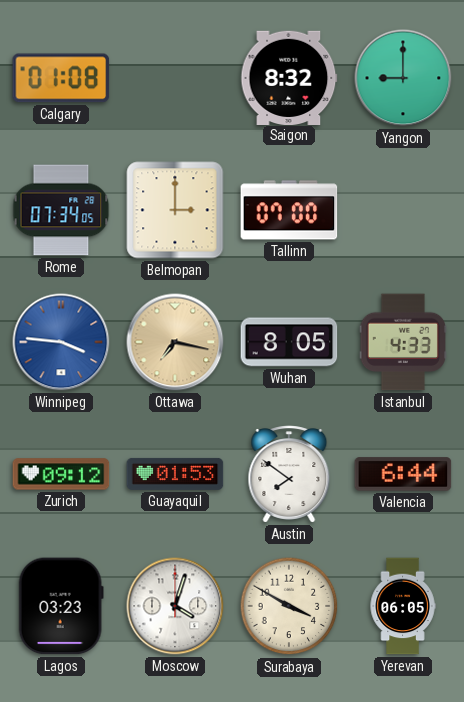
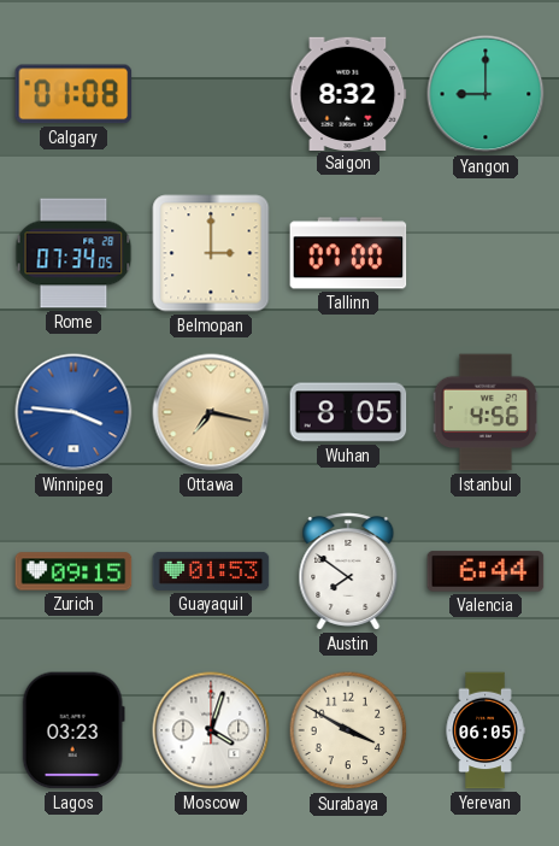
Istanbul: 4:33 -> 4:56 (484, 412)
Zurich: 09:12 -> 09:15 (73, 571)
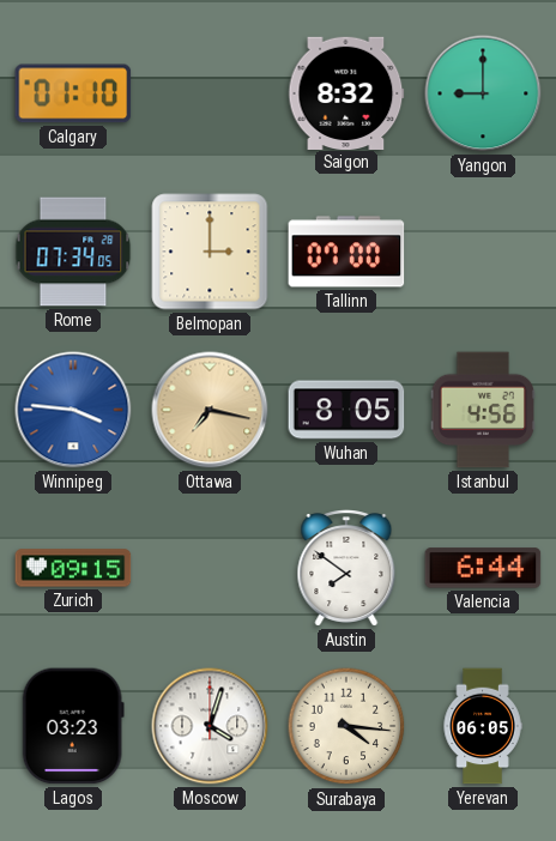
Calgary: 01:08 -> 01:10 (73, 93)
Guayaquil: 01:53 -> none (211, 571)
Surabaya: 3:50 -> 4:16 (346, 726)
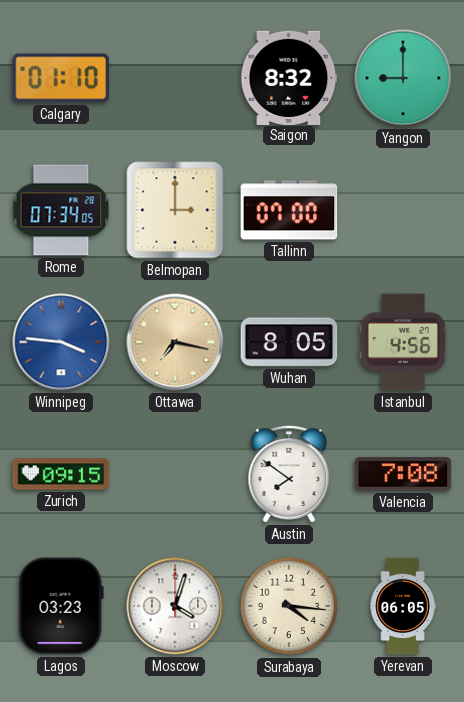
Valencia: 6:44 -> 7:08 (403, 474)
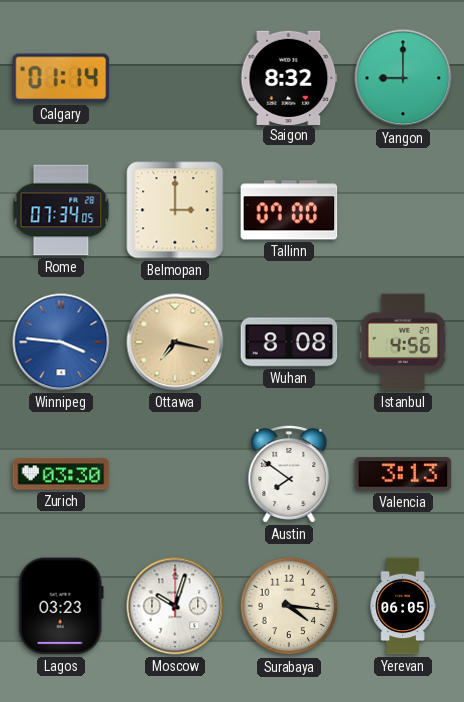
Calgary: 01:10 -> 01:14 (61, 78)
Wuhan: 8:05 -> 8:08 (289, 342)
Zurich: 09:15 -> 03:30 (61, 474)
Valencia: 7:08 -> 3:13 (403, 474)
Moscow: 4:03 -> 10:03 (175, 606)
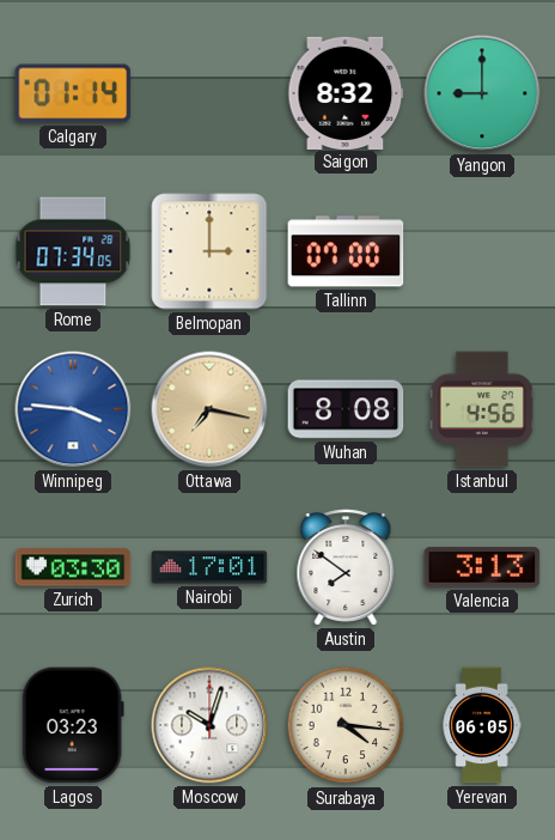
Nairobi: none -> 17:01 (209, 567)
